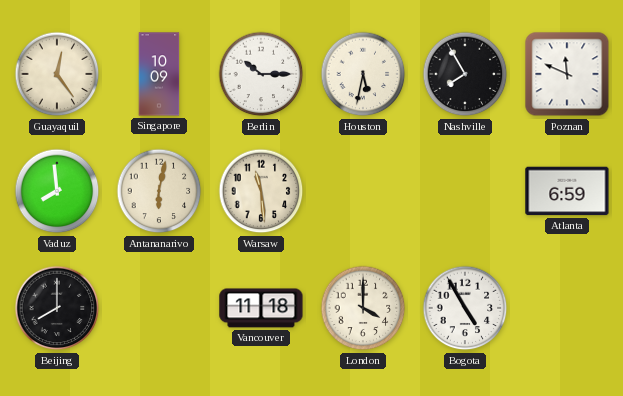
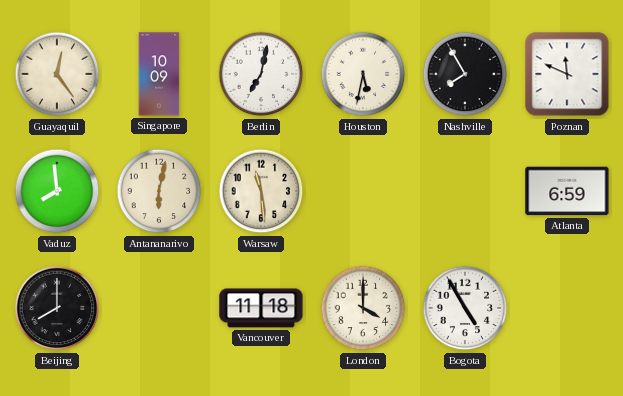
Berlin: 10:15 -> 7:02 (261, 74)
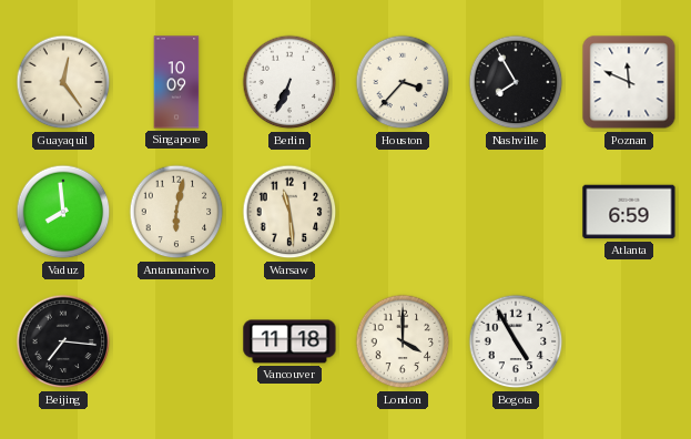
Berlin: 7:02 -> 6:34 (289, 82)
Houston: 5:32 -> 3:37 (403, 82)
Beijing: 8:00 -> 7:16 (63, 341)
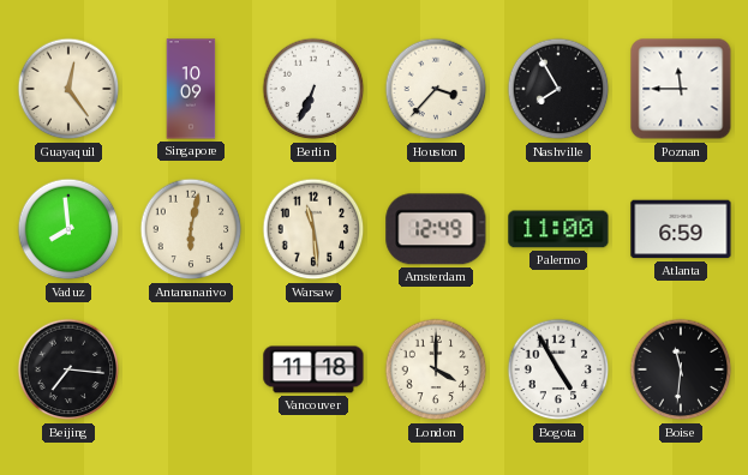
Poznan: 11:49 -> 11:45 (681, 89)
Amsterdam: none -> 12:49 (436, 229)
Palermo: none -> 11:00 (558, 229)
Boise: none -> 11:31 (681, 369)
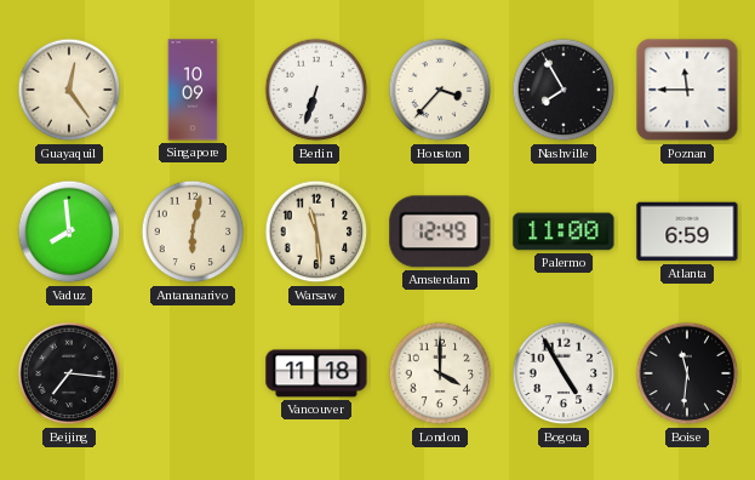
Berlin: 6:34 -> 6:33 (316, 90)
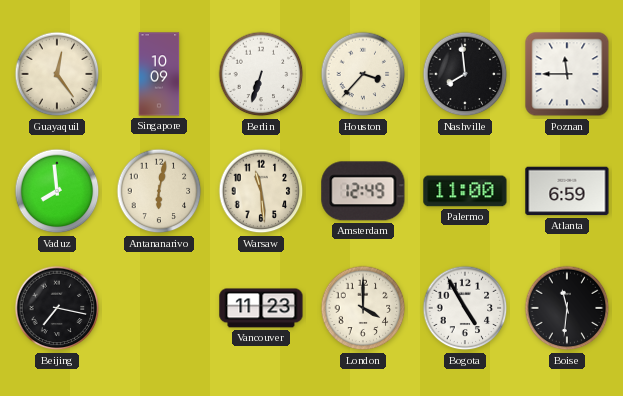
Nashville: 7:55 -> 7:59 (465, 74)
Beijing: 7:16 -> 7:17 (57, 308)
Vancouver: 11:18 -> 11:23 (261, 308)
